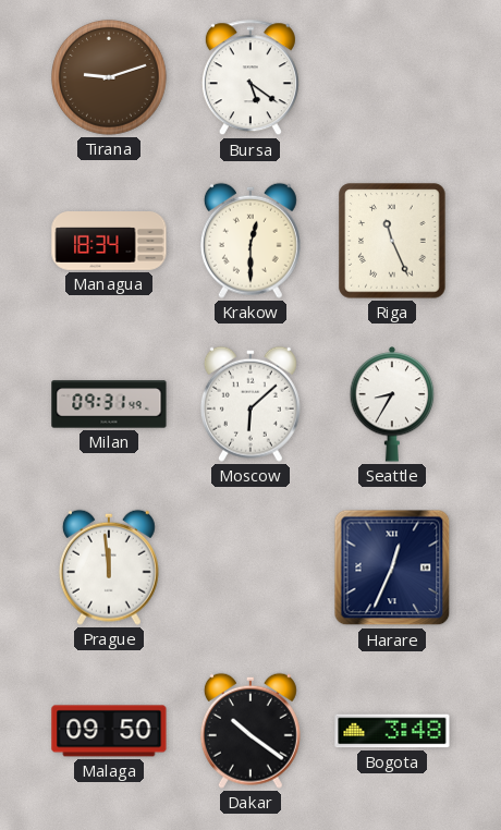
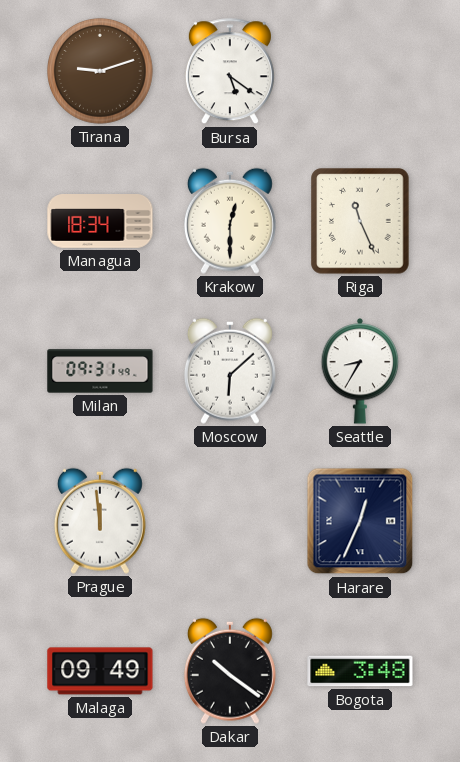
Malaga: 09:50 -> 09:49 (100, 671)
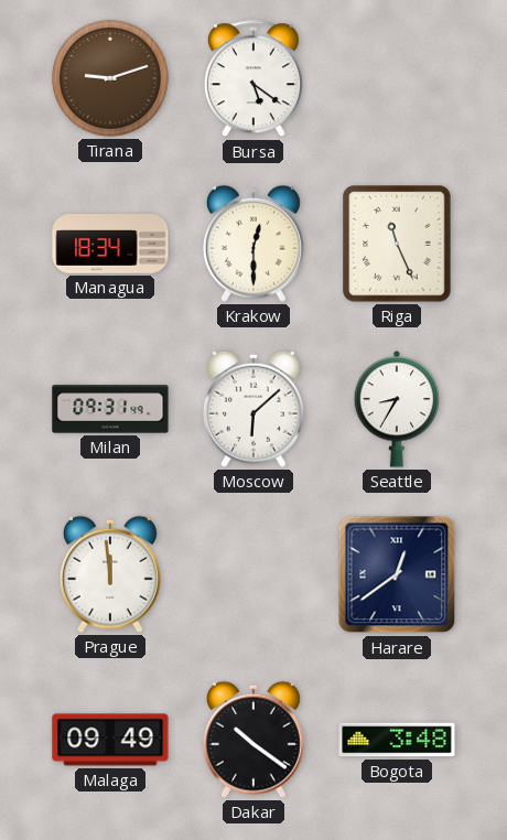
Harare: 12:34 -> 12:39 (397, 574)
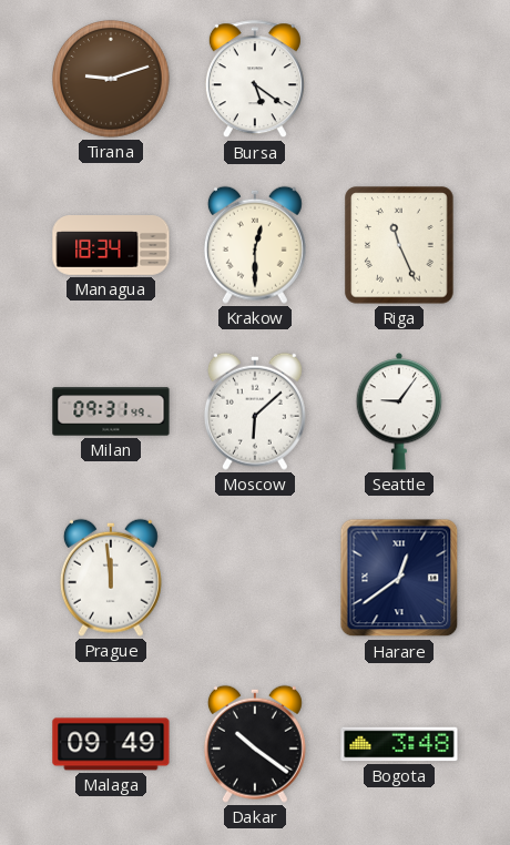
Seattle: 8:35 -> 9:06 (399, 411)
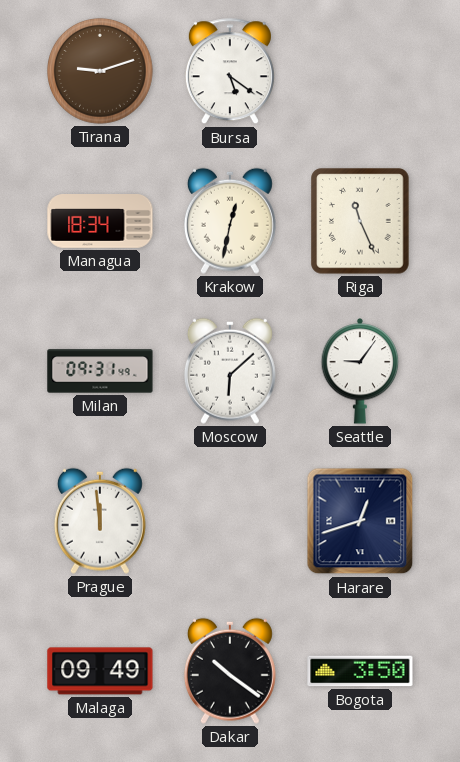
Krakow: 12:30 -> 12:32 (230, 221)
Harare: 12:39 -> 12:42 (360, 521)
Bogota: 3:48 -> 3:50 (360, 671)
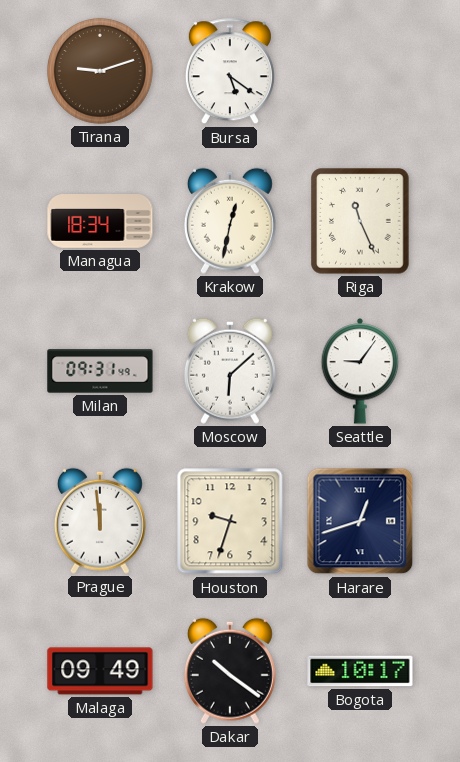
Houston: none -> 9:33 (230, 521)
Bogota: 3:50 -> 10:17 (360, 671)
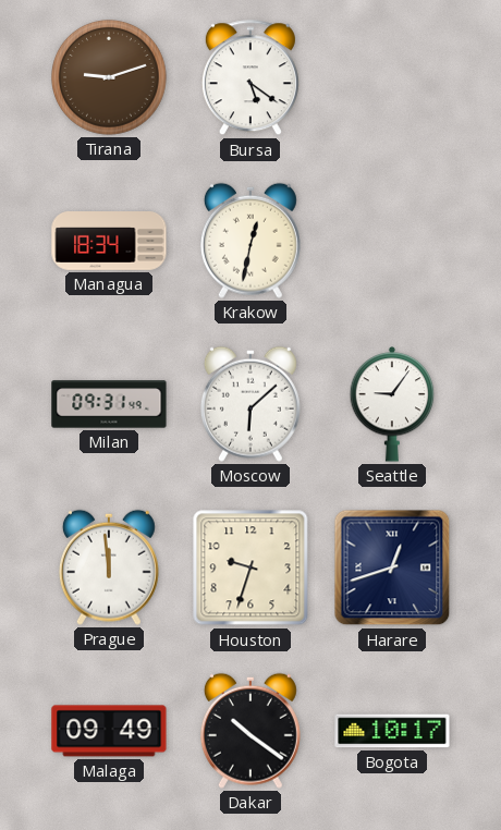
Riga: 11:26 -> none (360, 221)
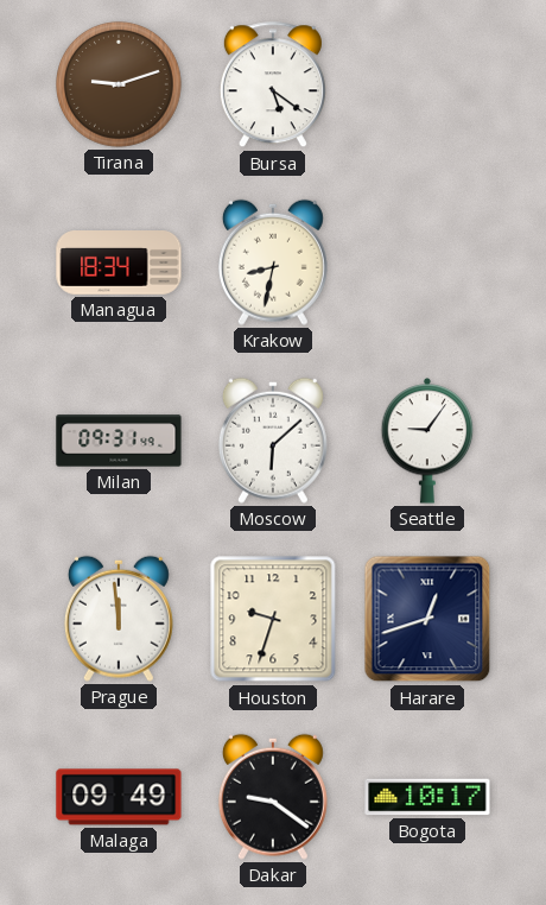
Krakow: 12:32 -> 8:32 (273, 262)
Dakar: 10:21 -> 9:21 (273, 797)
